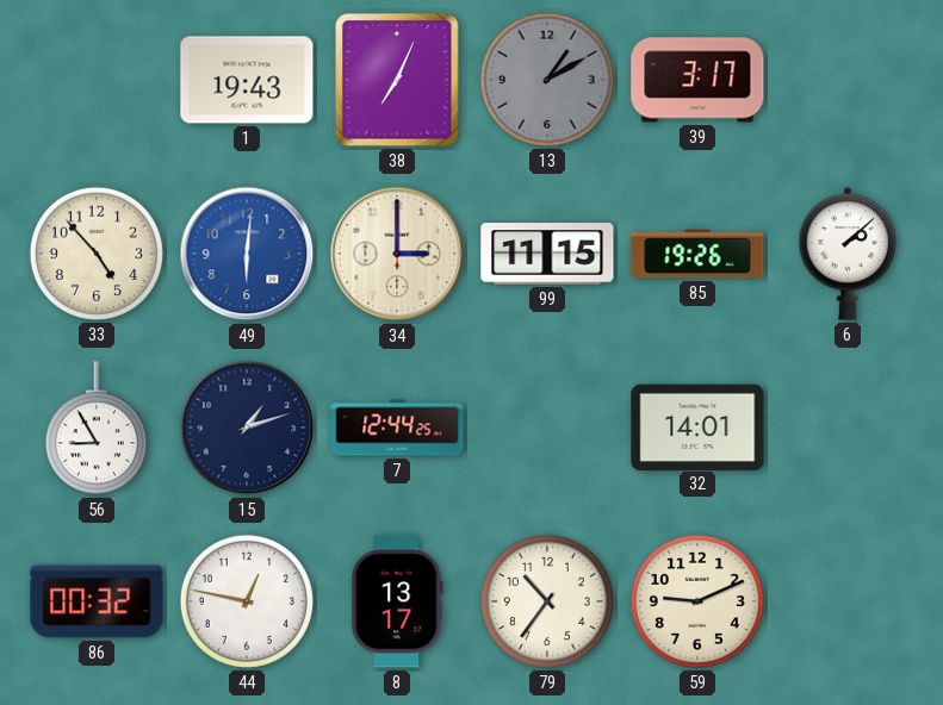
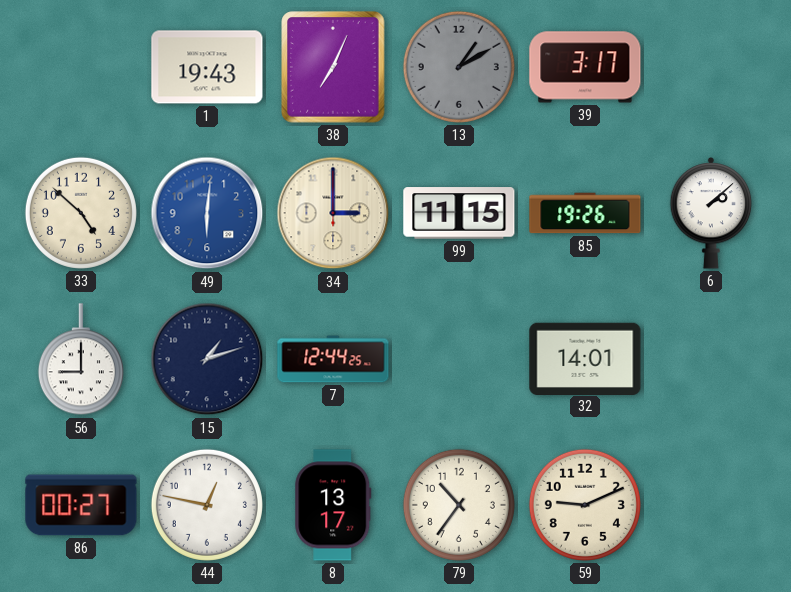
33: 4:53 -> 4:52 (81, 213)
56: 8:55 -> 9:00 (81, 360)
86: 00:32 -> 00:27 (81, 505)
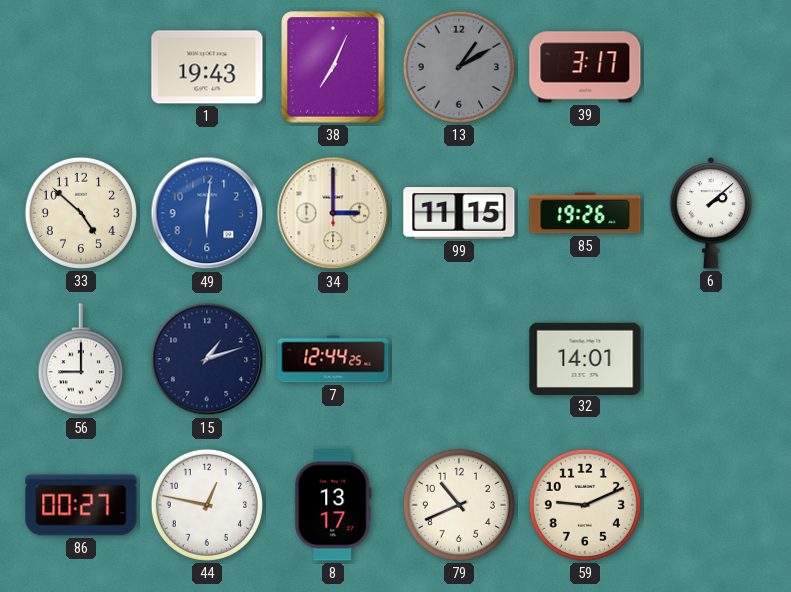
79: 10:36 -> 10:41 (459, 505)
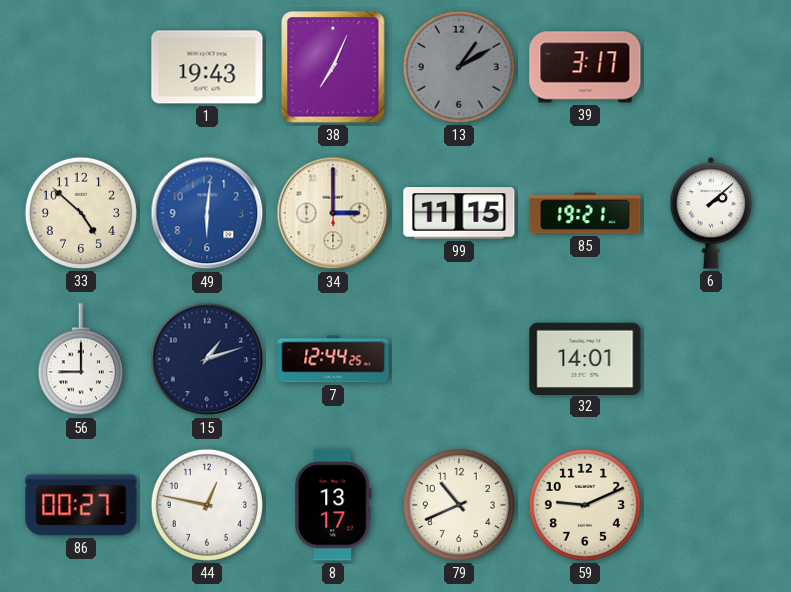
85: 19:26 -> 19:21 (585, 213)
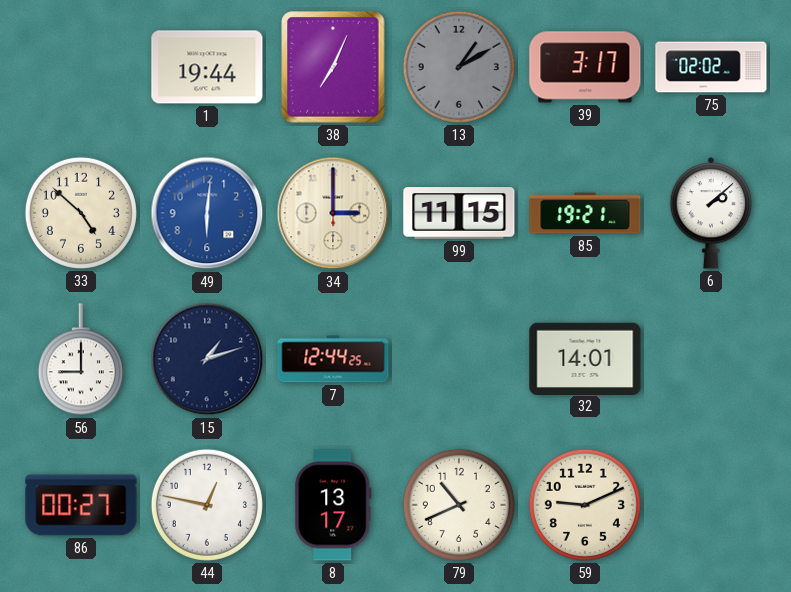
1: 19:43 -> 19:44 (207, 67)
75: none -> 02:02 (711, 67)
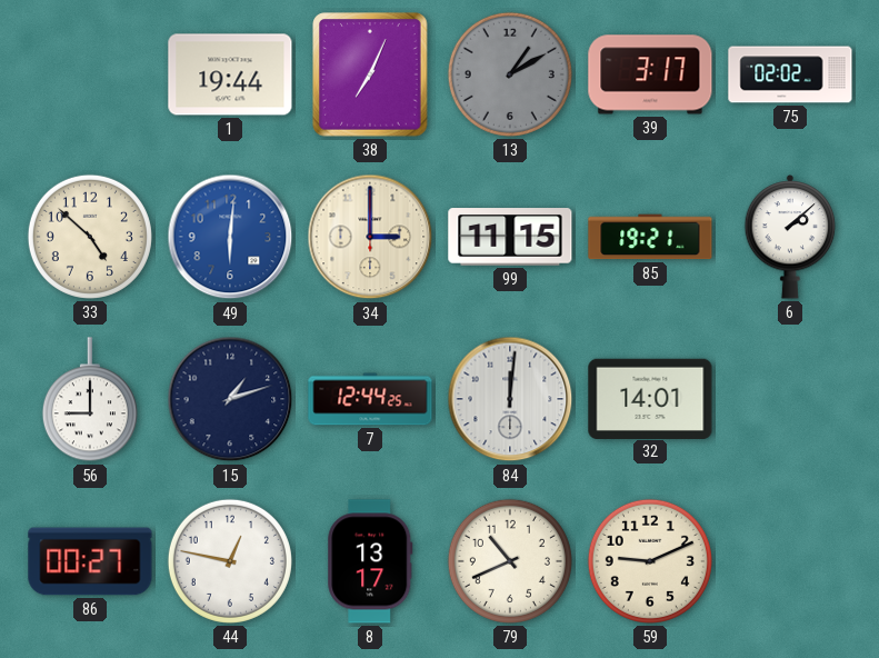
84: none -> 12:01 (510, 399)
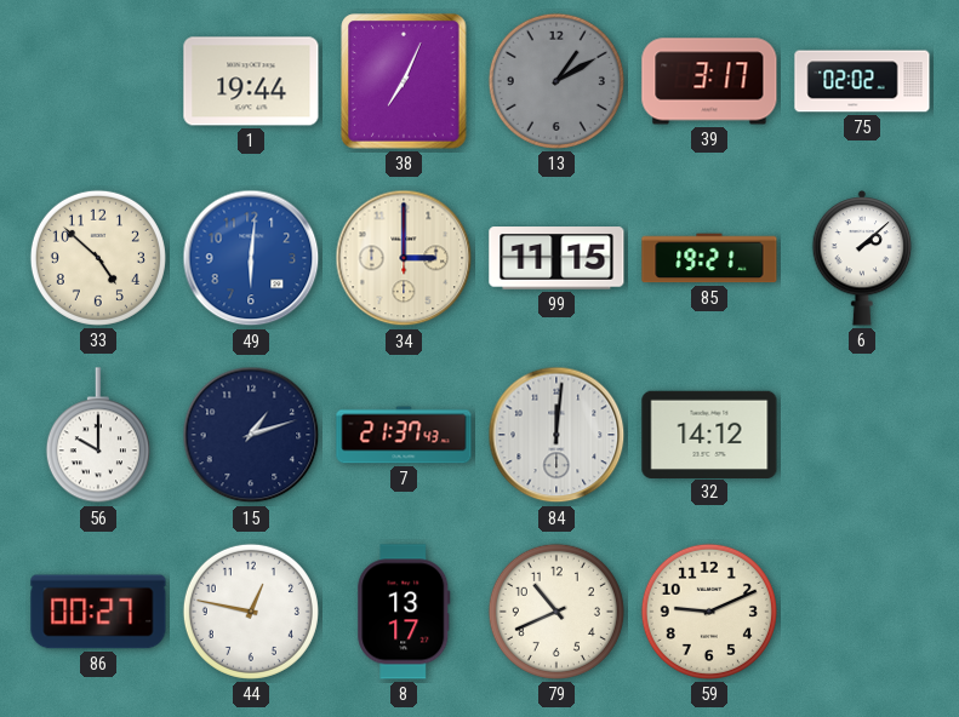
56: 9:00 -> 10:00 (98, 436)
7: 12:44 -> 21:37 (404, 435)
32: 14:01 -> 14:12 (709, 434)
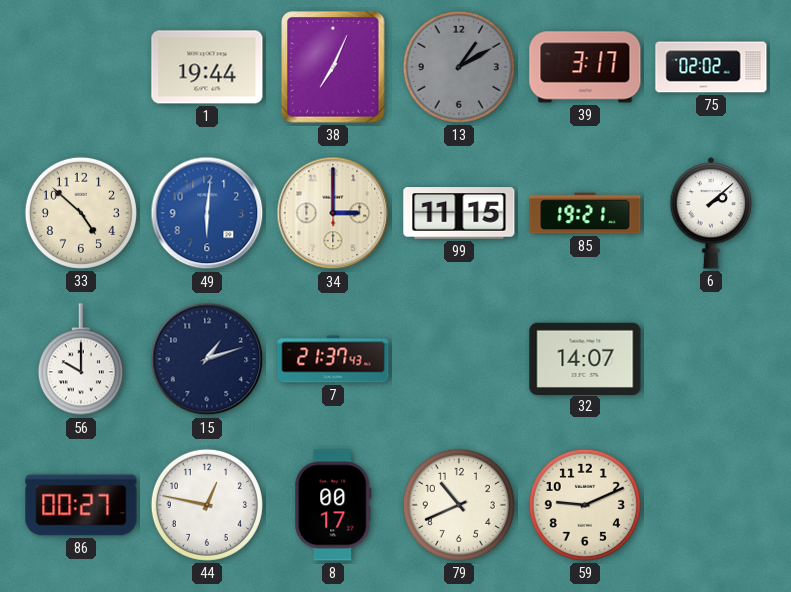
84: 12:01 -> none (556, 435)
32: 14:12 -> 14:07 (585, 358)
8: 13:17 -> 00:17 (333, 505)
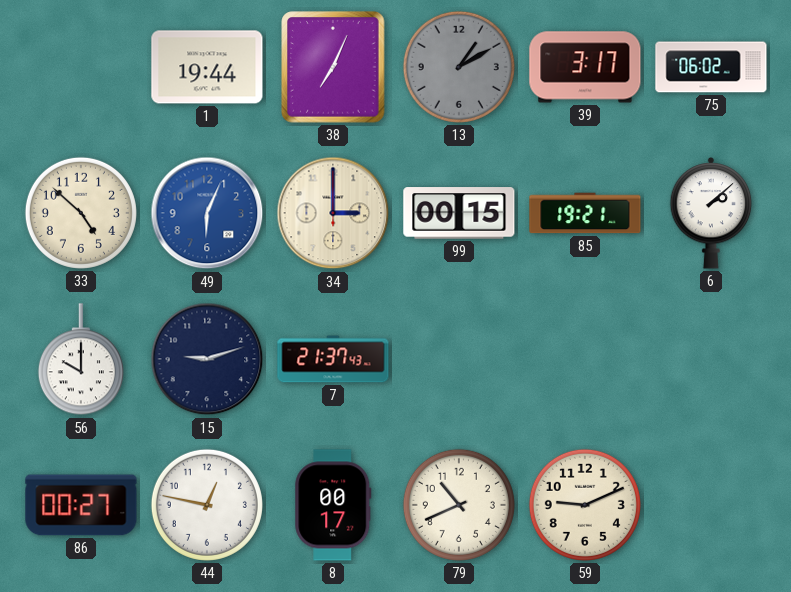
75: 02:02 -> 06:02 (711, 67)
49: 6:01 -> 6:04 (207, 213)
99: 11:15 -> 00:15 (459, 213)
15: 1:12 -> 9:12 (207, 359)
32: 14:07 -> none (585, 358)
